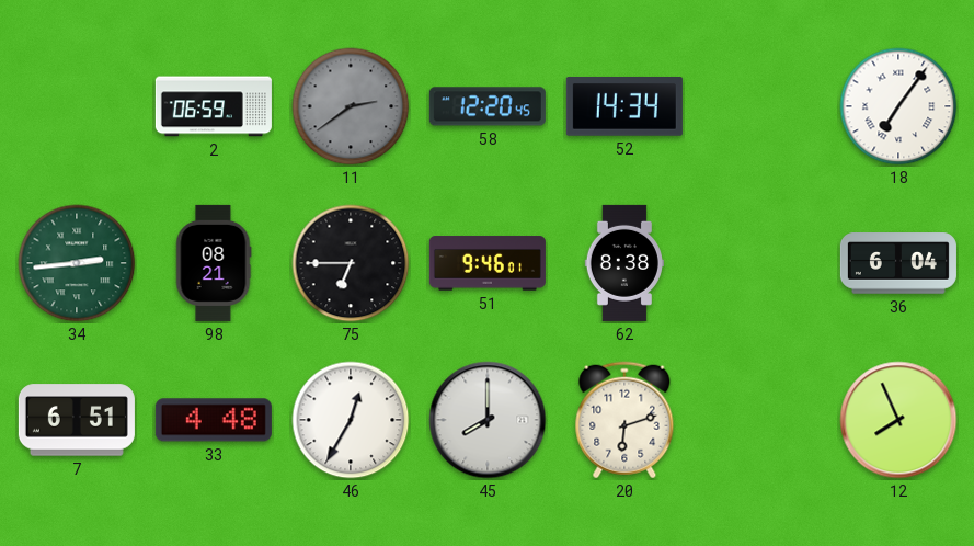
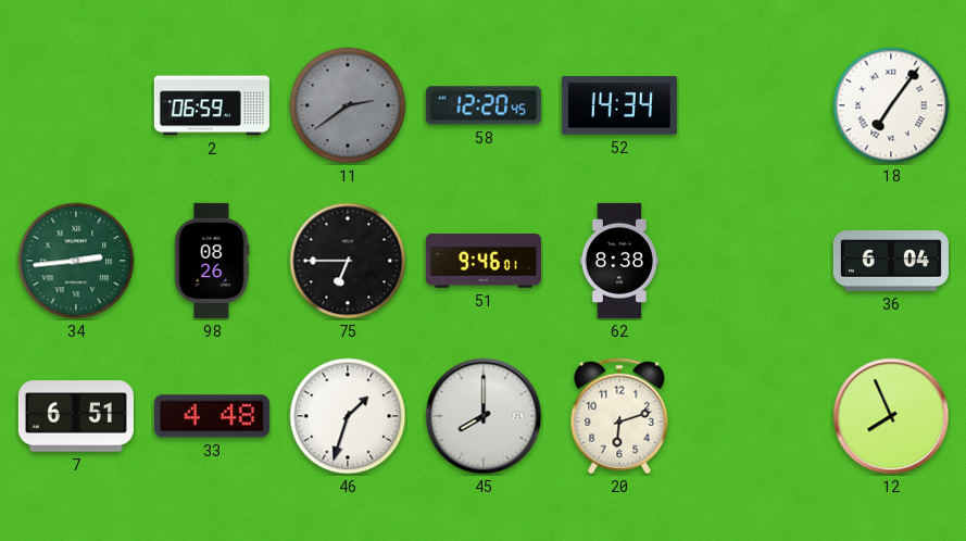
98: 08:21 -> 08:26 (212, 261)
46: 12:35 -> 1:33 (348, 416)
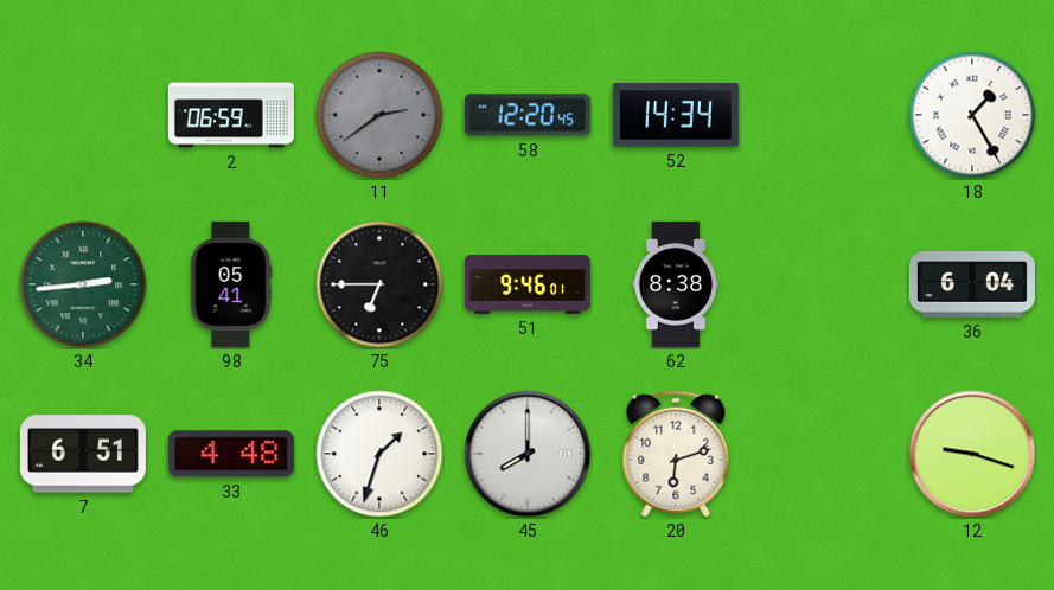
18: 7:06 -> 1:25 (972, 115)
98: 08:26 -> 05:41 (231, 284)
12: 7:56 -> 9:18 (972, 454)
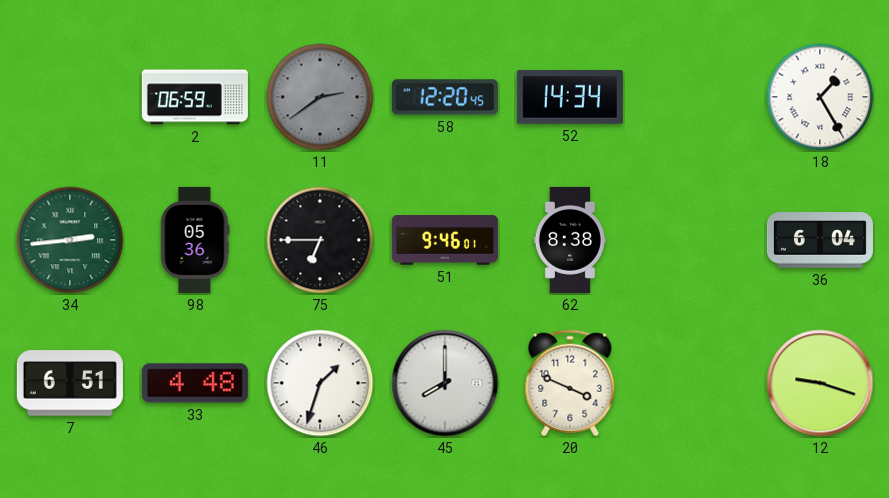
98: 05:41 -> 05:36 (195, 240)
20: 6:12 -> 3:49 (570, 383)
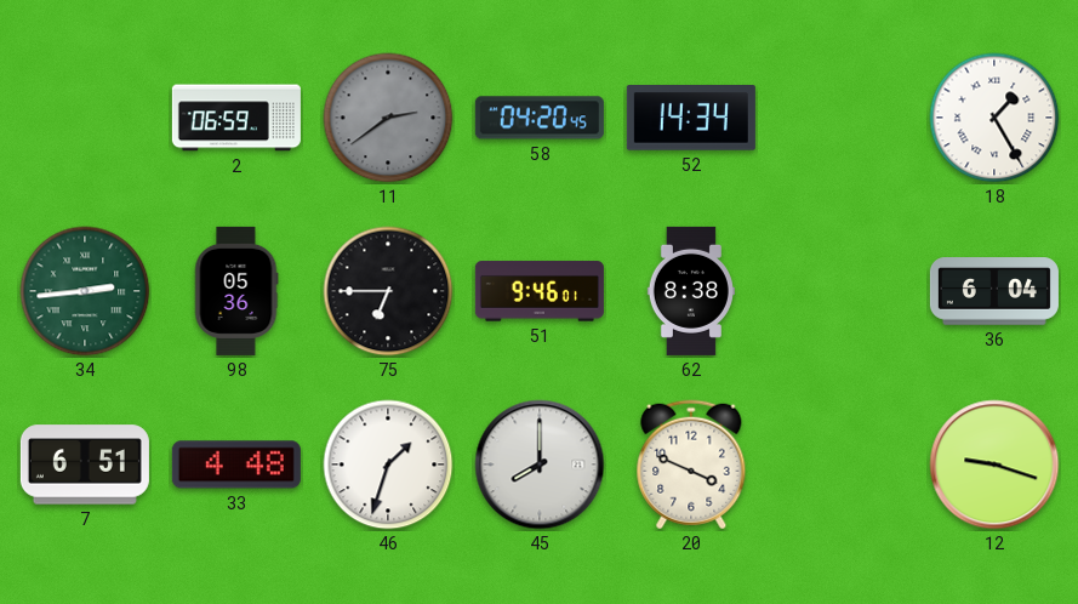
58: 12:20 -> 04:20 (540, 118)
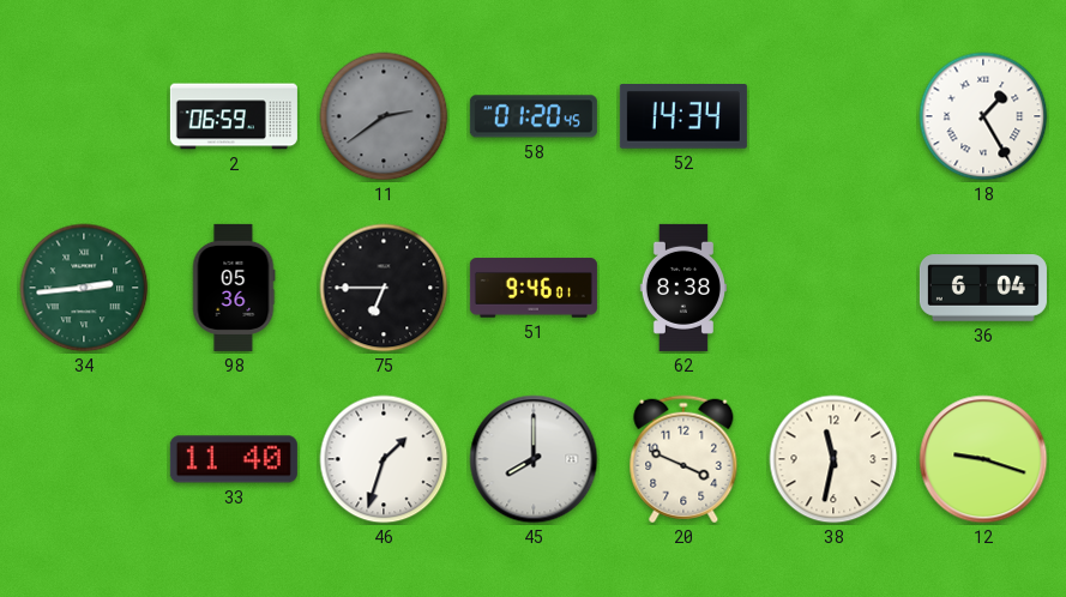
58: 04:20 -> 01:20 (534, 116)
7: 6:51 -> none (85, 465)
33: 4:48 -> 11:40 (234, 459)
38: none -> 11:32 (833, 459)
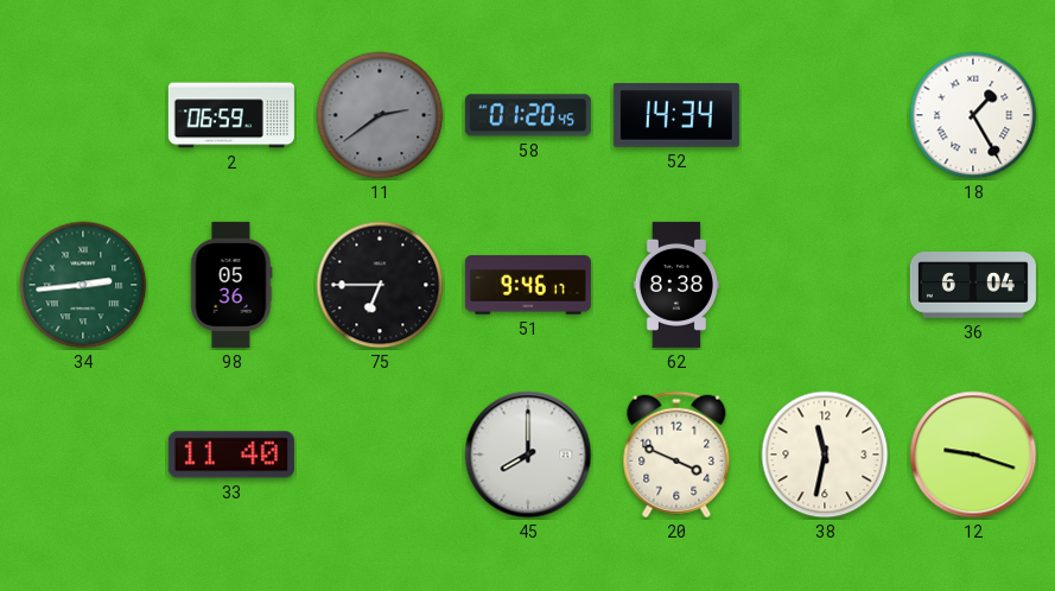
51: 9:46:01 -> 9:46:17 (528, 285)
46: 1:33 -> none (384, 459)
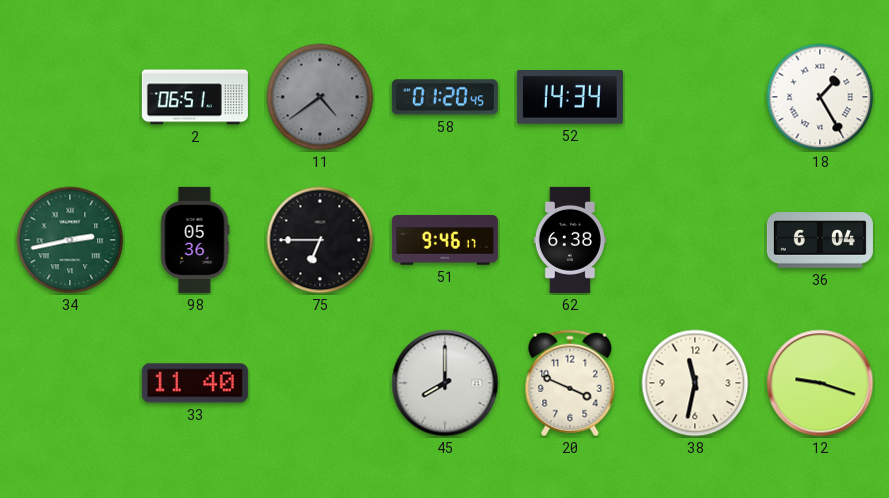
2: 06:59 -> 06:51 (195, 97)
11: 2:39 -> 4:39 (320, 97)
34: 2:44 -> 2:43 (70, 240)
62: 8:38 -> 6:38 (570, 240)
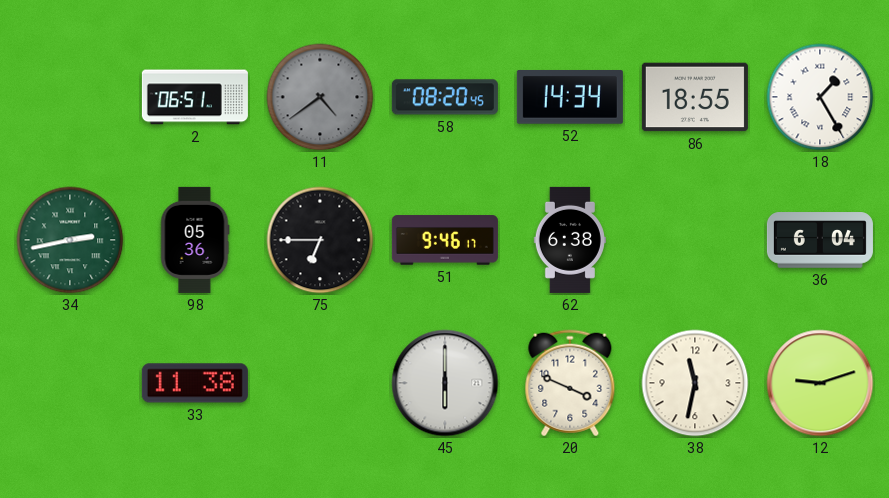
58: 01:20 -> 08:20 (445, 97)
86: none -> 18:55 (695, 97)
33: 11:40 -> 11:38 (195, 383)
45: 8:00 -> 6:00 (445, 383)
12: 9:18 -> 9:12 (820, 383)
